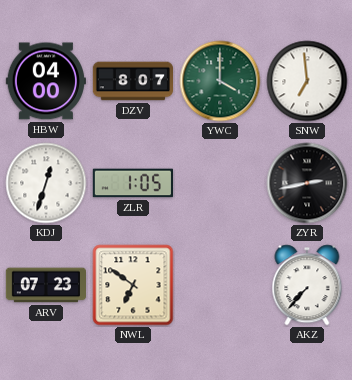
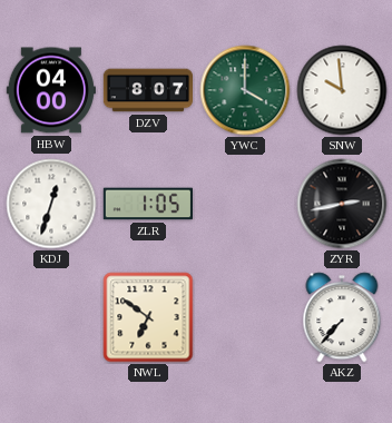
SNW: 6:59 -> 9:59 (342, 90)
ARV: 07:23 -> none (45, 285)
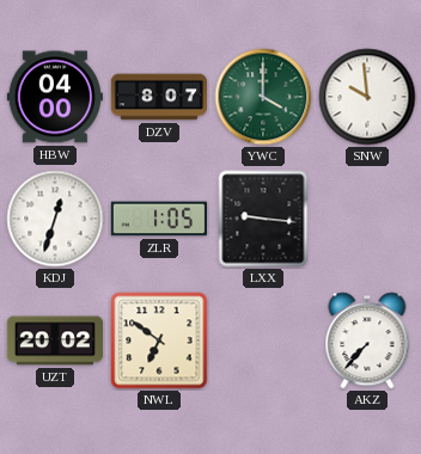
LXX: none -> 9:16 (263, 219)
ZYR: 2:43 -> none (342, 204)
UZT: none -> 20:02 (54, 340)
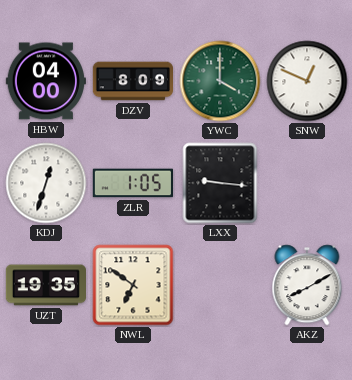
DZV: 8:07 -> 8:09 (133, 81)
SNW: 9:59 -> 12:49 (307, 81)
UZT: 20:02 -> 19:35 (45, 285)
AKZ: 7:37 -> 8:10 (307, 285)
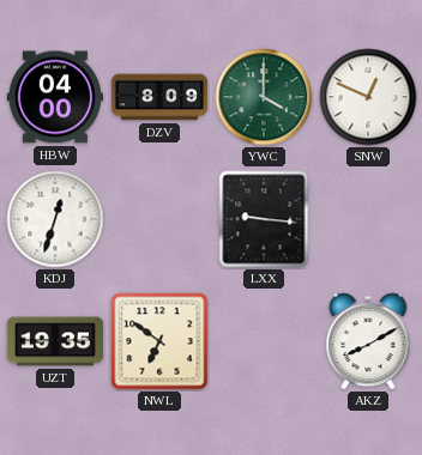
ZLR: 1:05 -> none (132, 183)
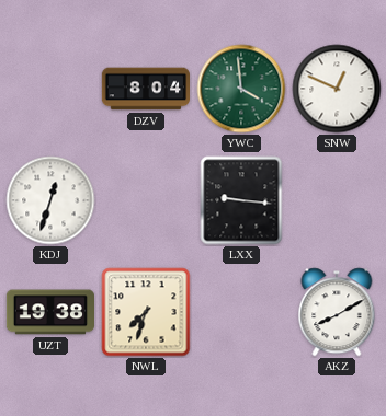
HBW: 04:00 -> none (55, 97)
DZV: 8:09 -> 8:04 (146, 89)
YWC: 4:00 -> 3:59 (241, 89)
UZT: 19:35 -> 19:38 (49, 312)
NWL: 6:51 -> 7:33 (146, 312)
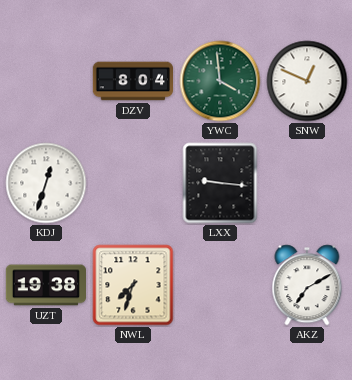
AKZ: 8:10 -> 7:10 (307, 285)
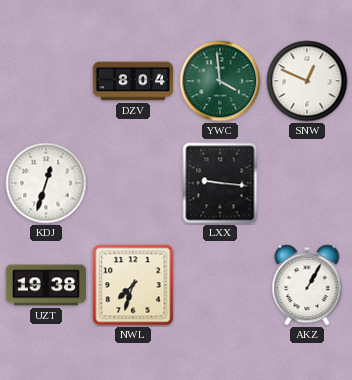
AKZ: 7:10 -> 1:05 (307, 285)
